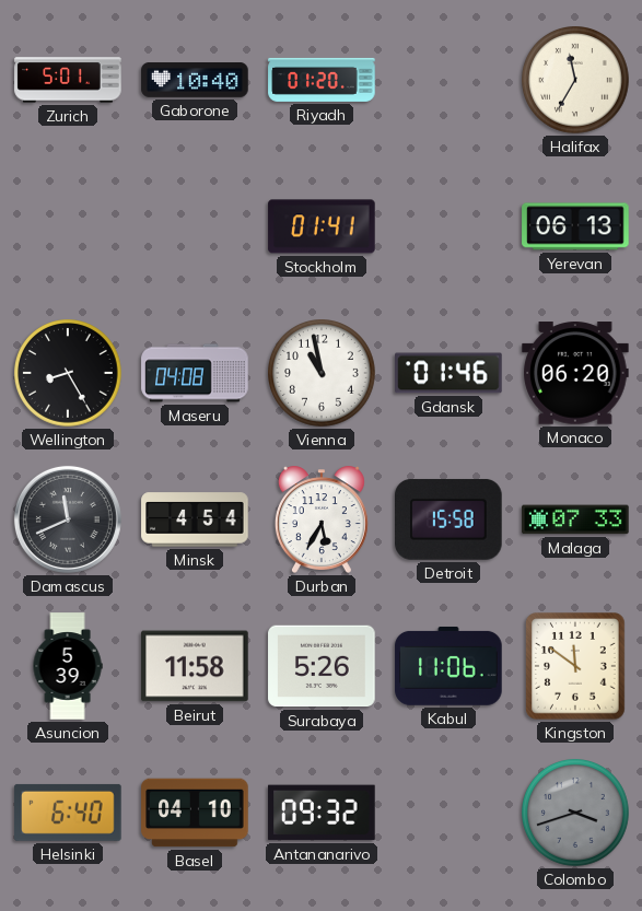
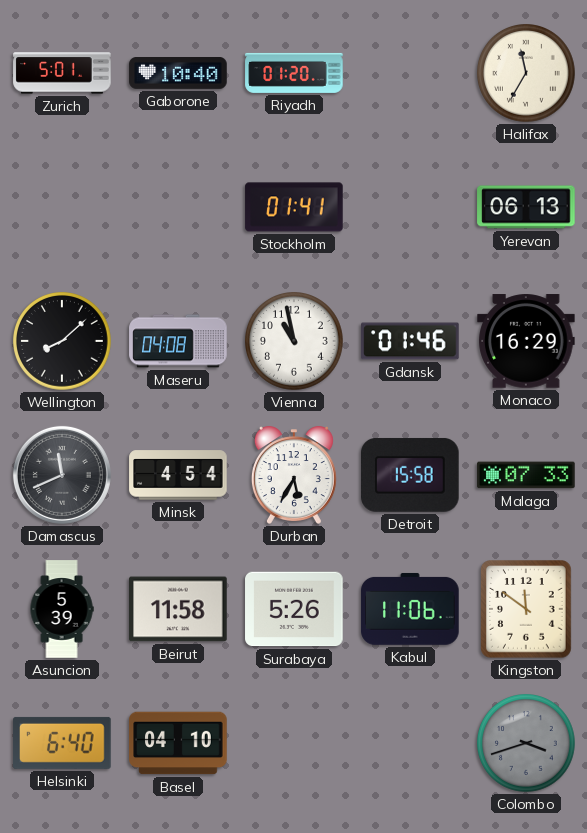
Wellington: 8:25 -> 8:08 (63, 342)
Monaco: 06:20 -> 16:29 (526, 341)
Antananarivo: 09:32 -> none (322, 813)
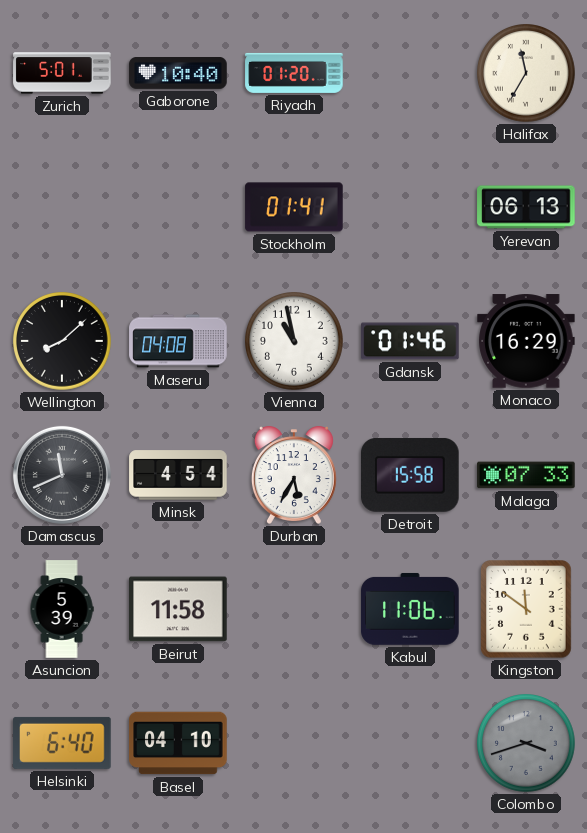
Surabaya: 5:26 -> none (294, 609)
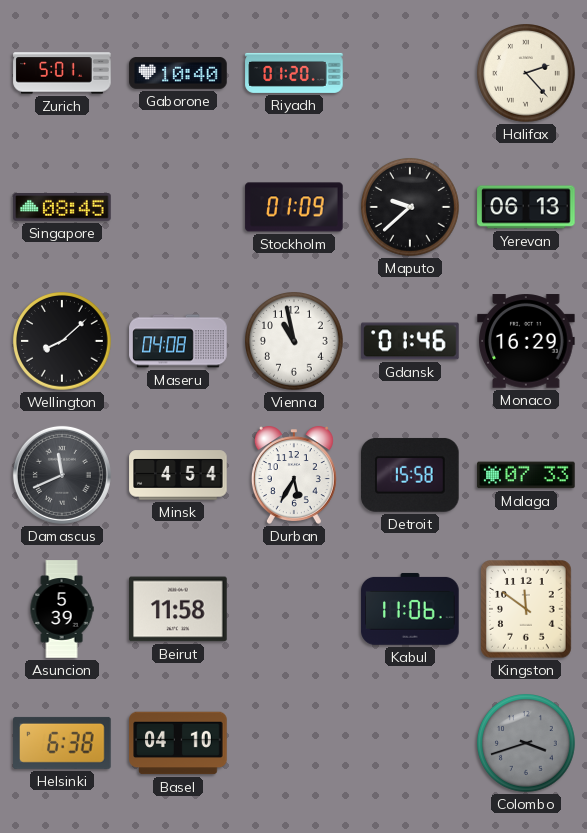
Halifax: 11:35 -> 2:23 (527, 74)
Singapore: none -> 08:45 (62, 208)
Stockholm: 01:41 -> 01:09 (294, 207)
Maputo: none -> 9:38 (411, 208)
Helsinki: 6:40 -> 6:38 (62, 743)
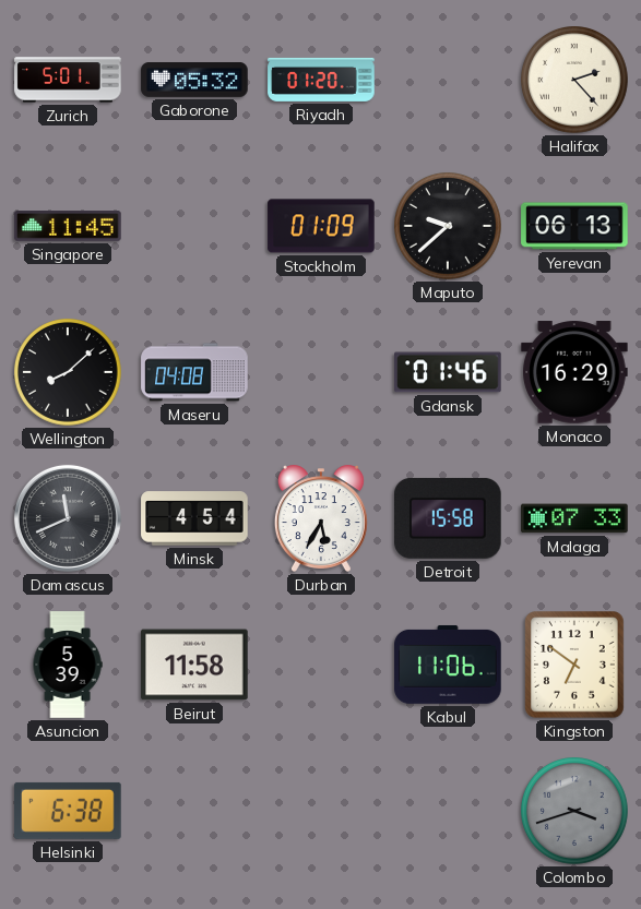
Gaborone: 10:40 -> 05:32 (194, 81)
Singapore: 08:45 -> 11:45 (68, 227)
Vienna: 10:58 -> none (295, 342)
Kingston: 11:51 -> 6:51 (574, 665)
Basel: 04:10 -> none (178, 743)
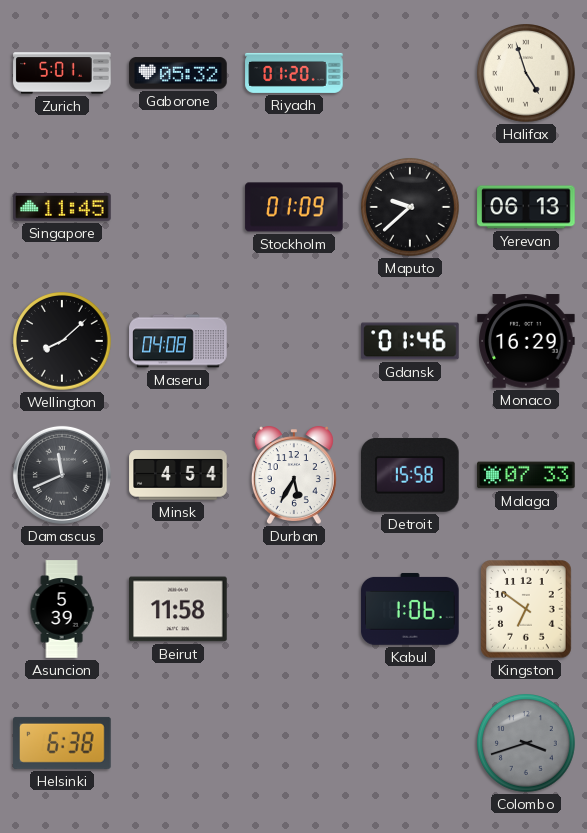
Halifax: 2:23 -> 4:57 (527, 74)
Kabul: 11:06 -> 1:06 (410, 609)
